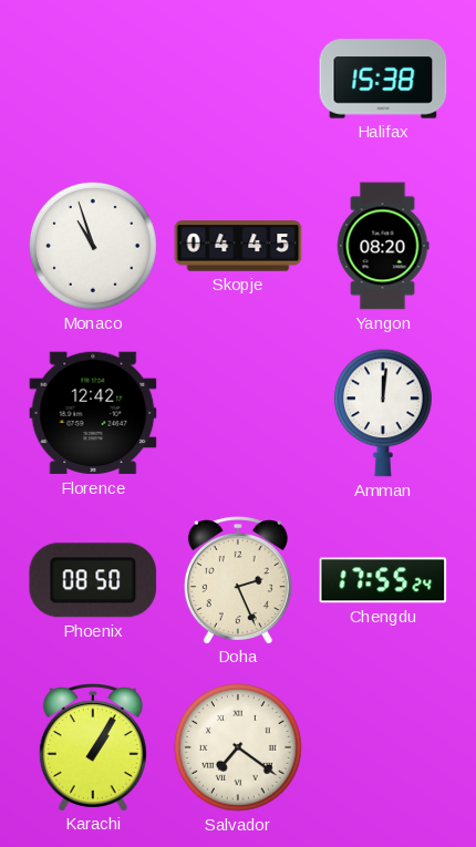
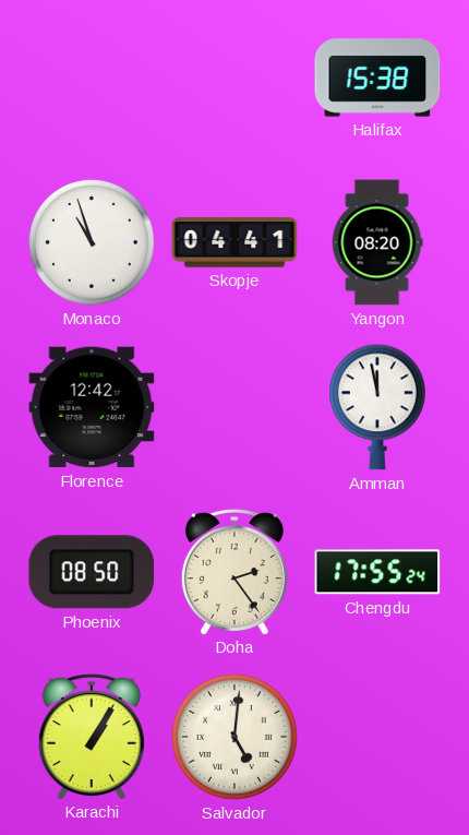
Skopje: 04:45 -> 04:41 (234, 242)
Amman: 12:01 -> 11:58 (377, 407)
Doha: 2:26 -> 2:24 (234, 572)
Salvador: 7:21 -> 5:01 (236, 738)
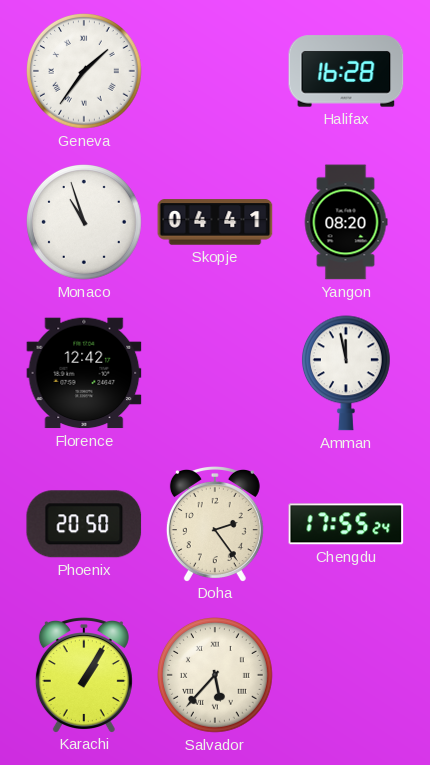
Geneva: none -> 1:36 (85, 72)
Halifax: 15:38 -> 16:28 (346, 71)
Phoenix: 08:50 -> 20:50 (84, 524)
Salvador: 5:01 -> 5:37 (216, 676)
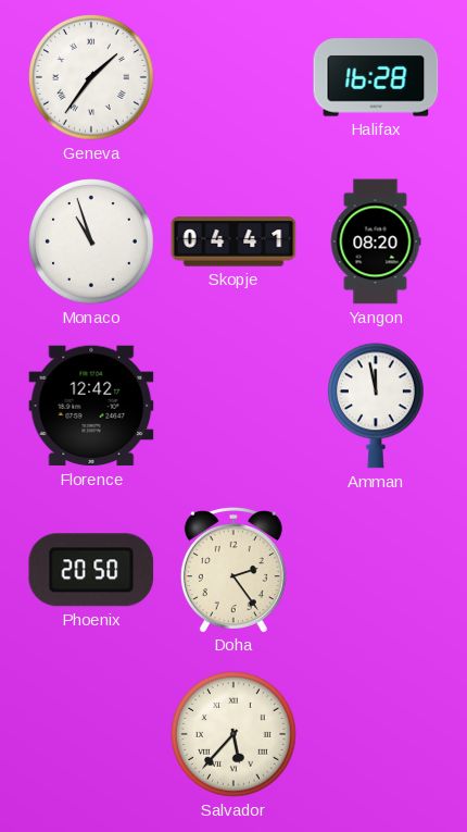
Chengdu: 17:55 -> none (346, 524)
Karachi: 1:05 -> none (84, 675)
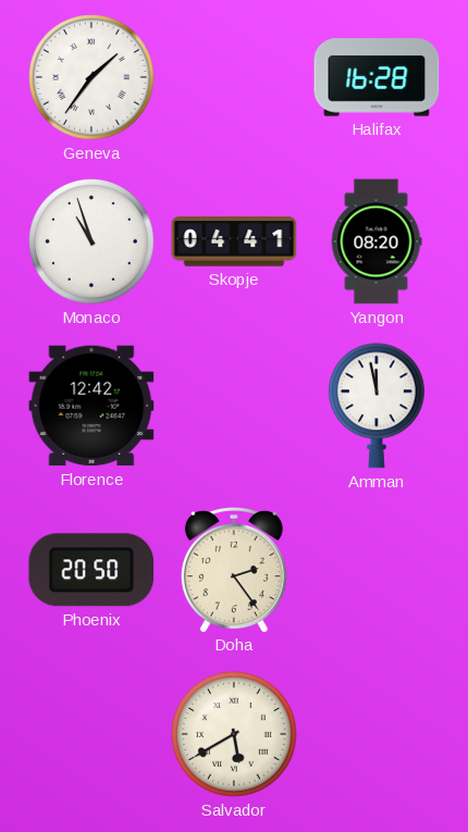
Salvador: 5:37 -> 5:40 (235, 735)
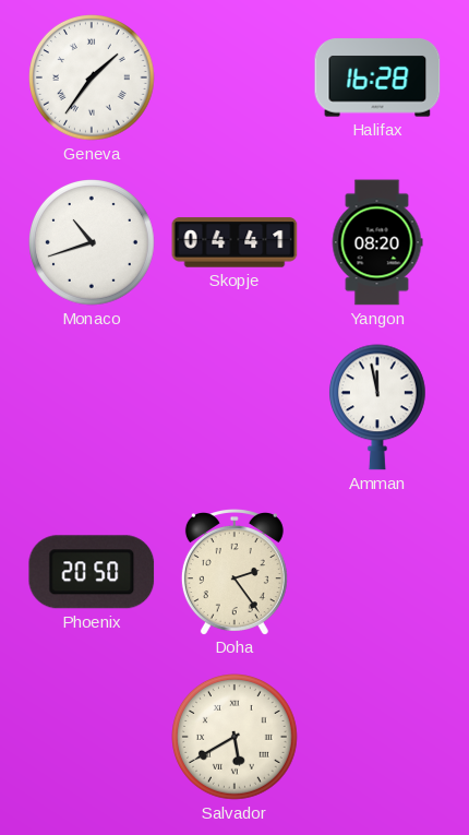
Monaco: 10:57 -> 10:42 (93, 243)
Florence: 12:42 -> none (91, 406)
